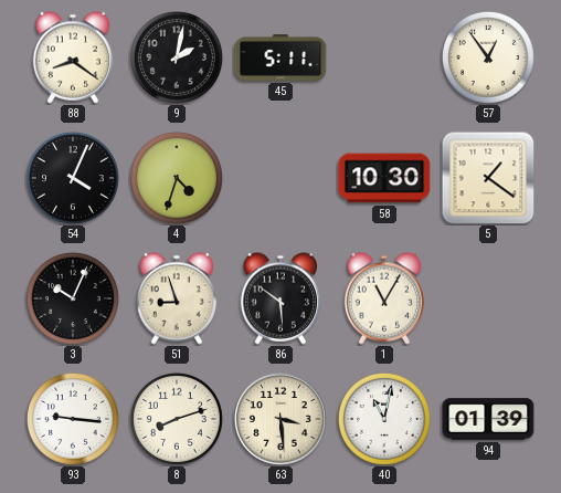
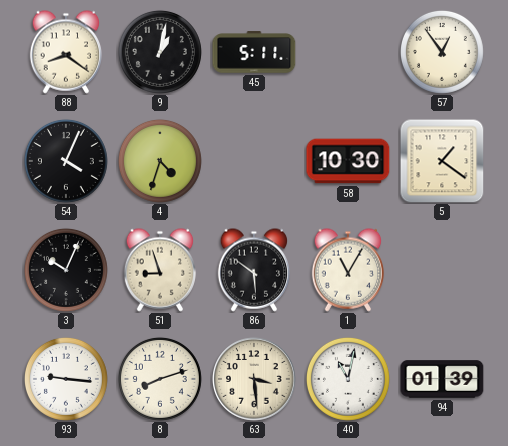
9: 2:02 -> 1:02 (160, 52)
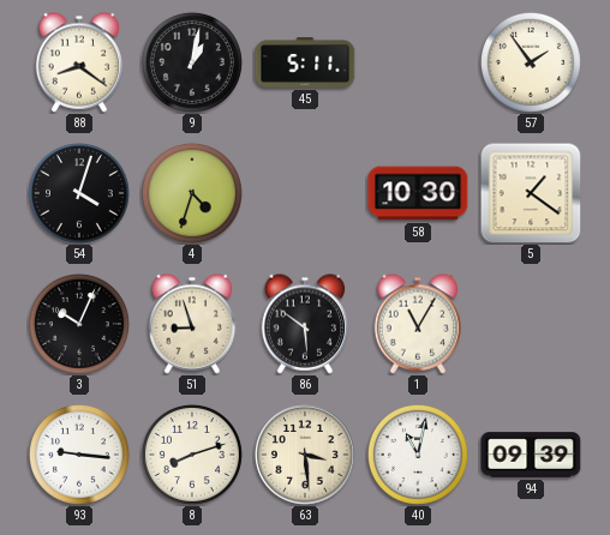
57: 12:54 -> 1:54 (531, 62)
54: 4:04 -> 4:03 (79, 193)
94: 01:39 -> 09:39 (531, 455)
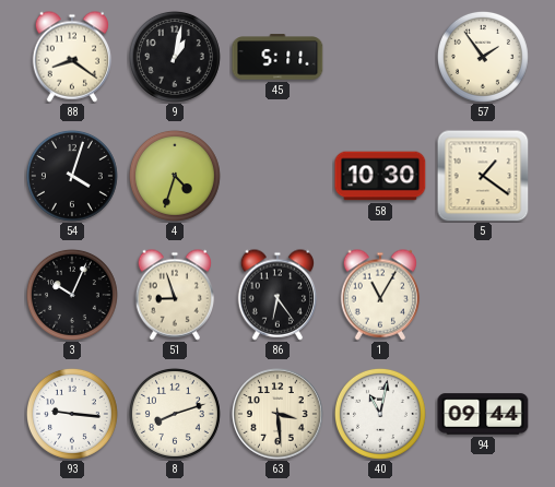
86: 5:51 -> 6:24 (277, 295)
94: 09:39 -> 09:44 (483, 414)
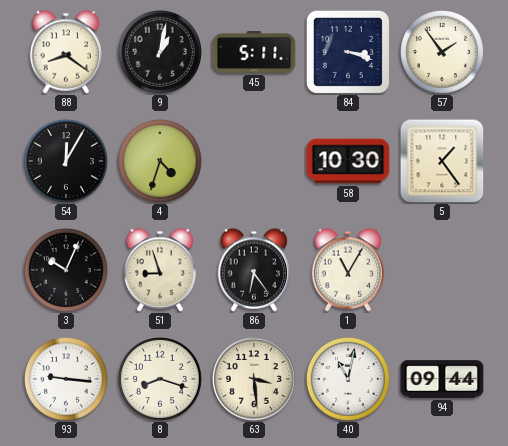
84: none -> 3:18 (348, 52)
54: 4:03 -> 12:05 (66, 161)
5: 1:21 -> 1:24 (442, 161)
8: 8:12 -> 8:18 (160, 379)
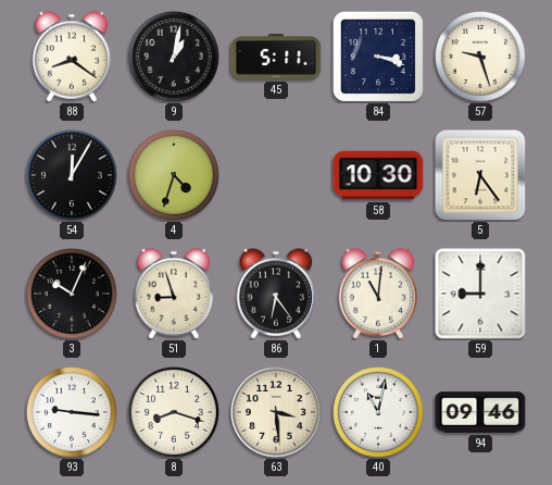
57: 1:54 -> 9:27 (480, 57)
5: 1:24 -> 6:24 (480, 175)
1: 11:05 -> 11:01 (378, 294)
59: none -> 9:00 (480, 294)
94: 09:44 -> 09:46 (480, 412)
